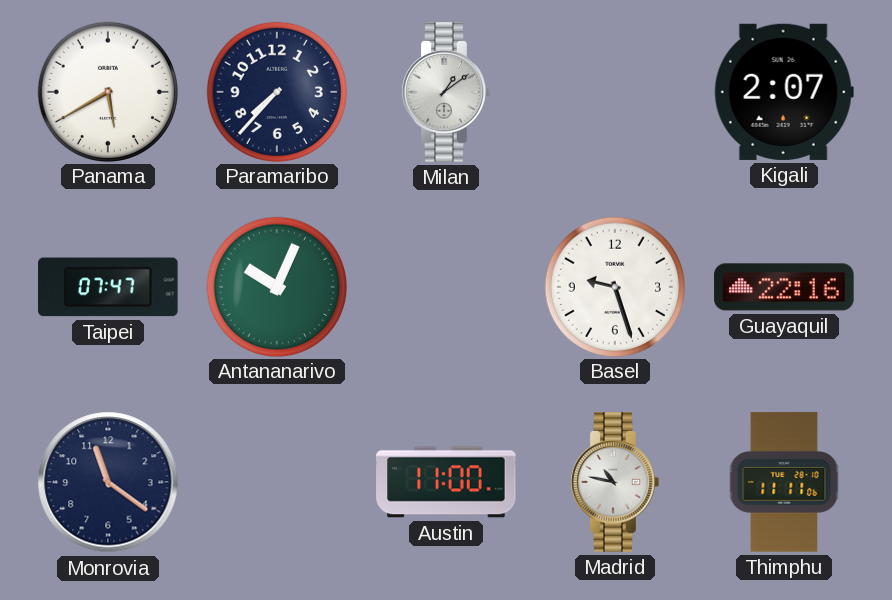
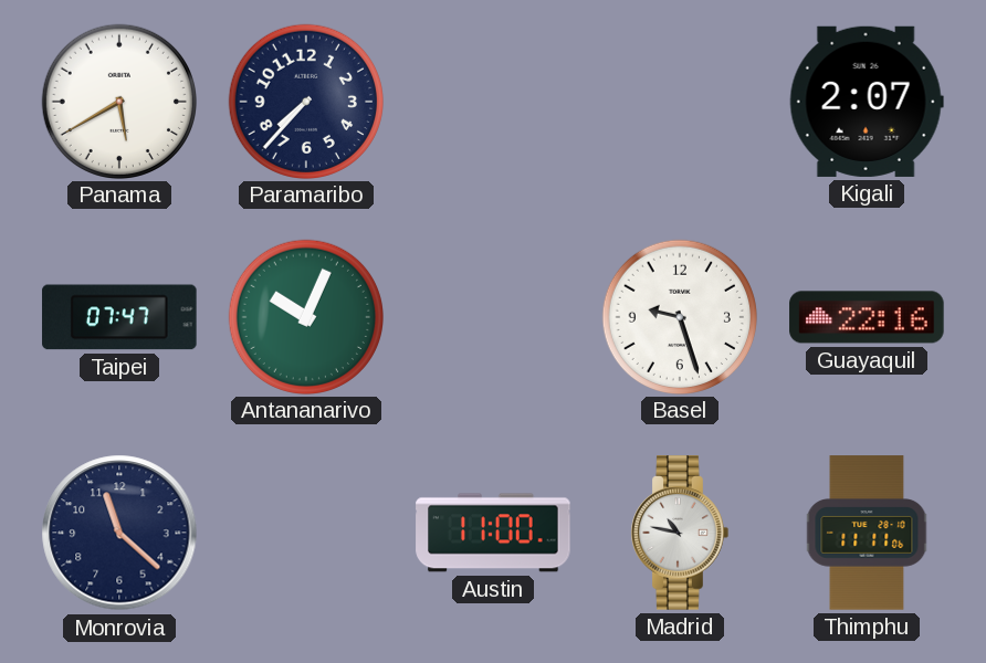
Milan: 1:09 -> none (446, 92)
Monrovia: 11:21 -> 11:22 (119, 533)
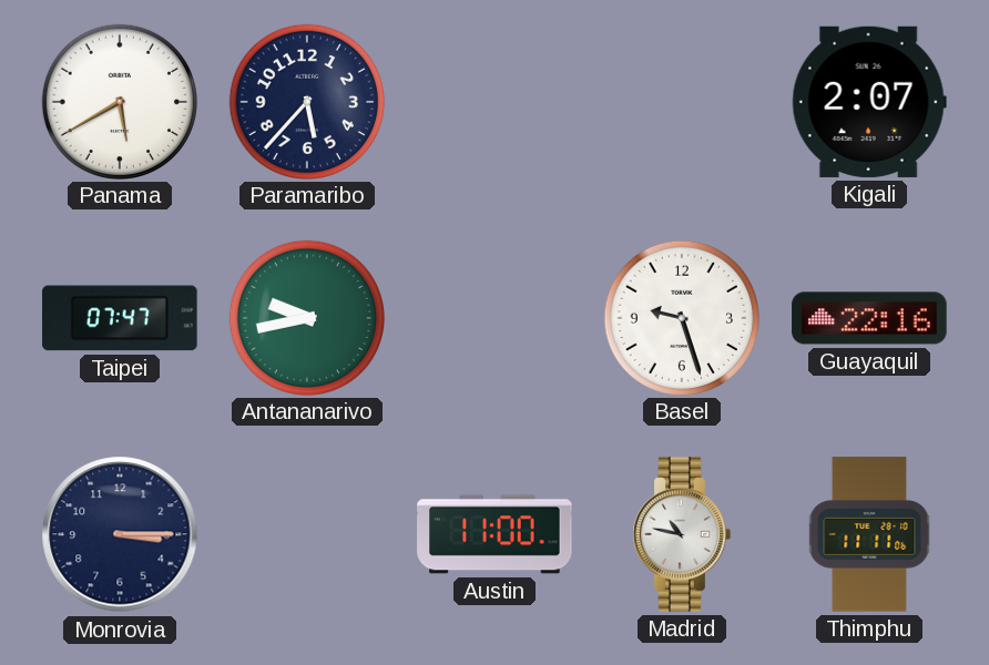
Paramaribo: 7:37 -> 5:37 (306, 101)
Antananarivo: 10:04 -> 9:43 (306, 317)
Monrovia: 11:22 -> 3:15 (120, 534)
